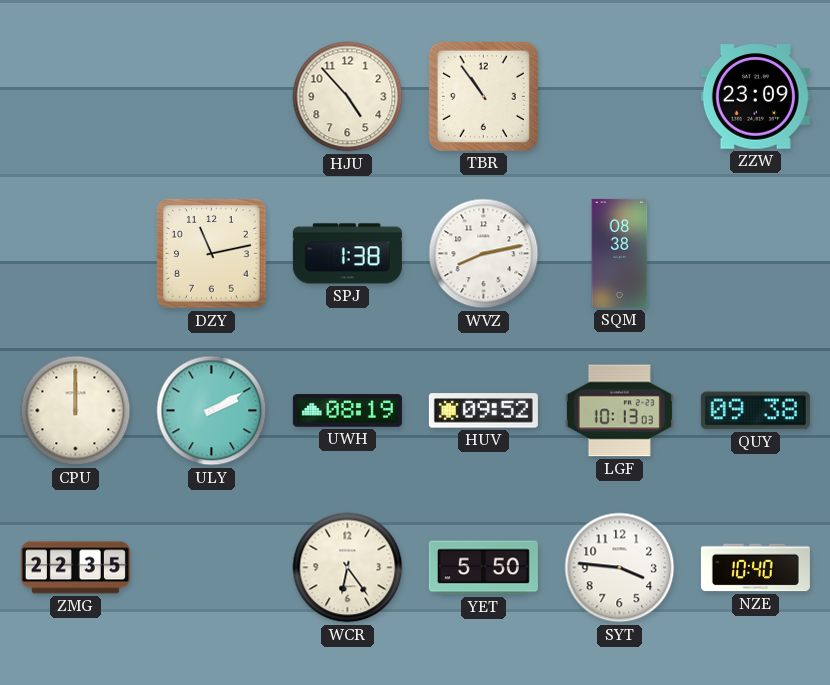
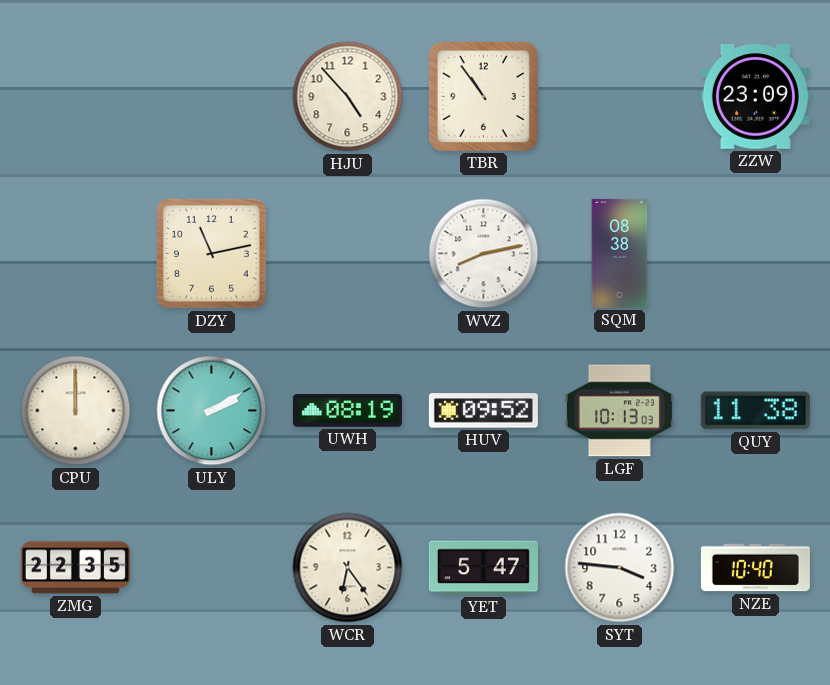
SPJ: 1:38 -> none (347, 254)
QUY: 09:38 -> 11:38 (755, 411)
YET: 5:50 -> 5:47 (483, 568)
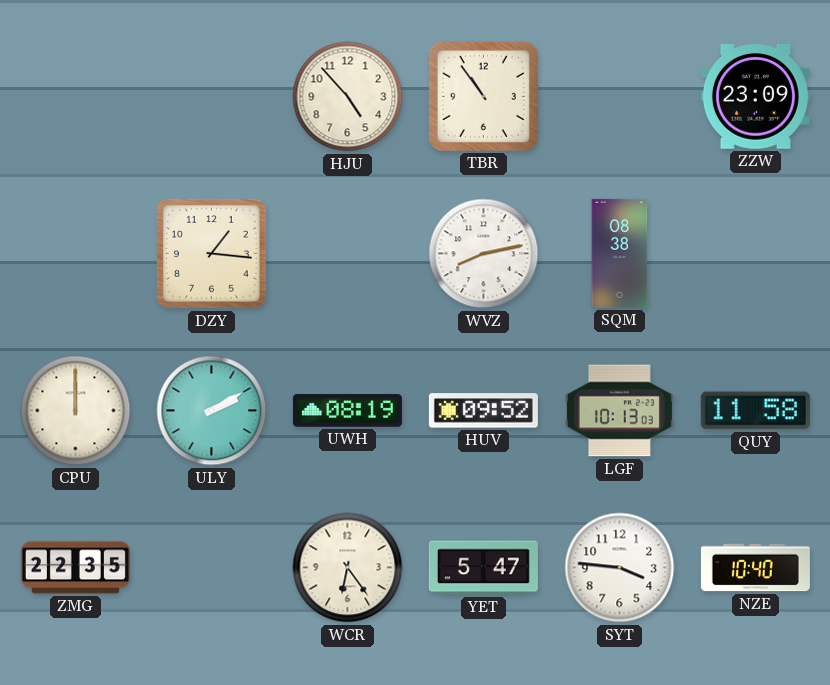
DZY: 11:13 -> 1:16 (212, 254)
QUY: 11:38 -> 11:58 (755, 411)
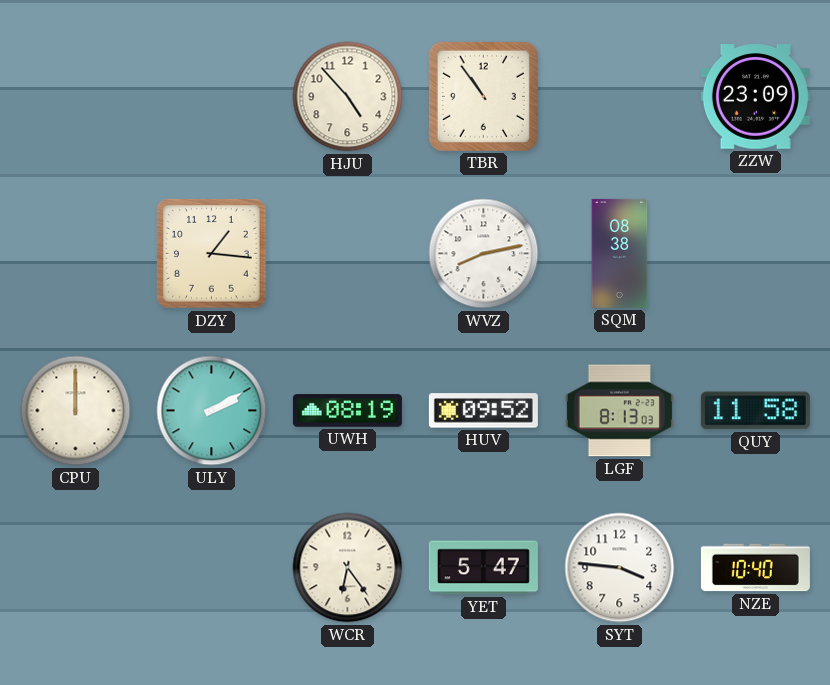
LGF: 10:13 -> 8:13 (619, 411)
ZMG: 22:35 -> none (75, 568)
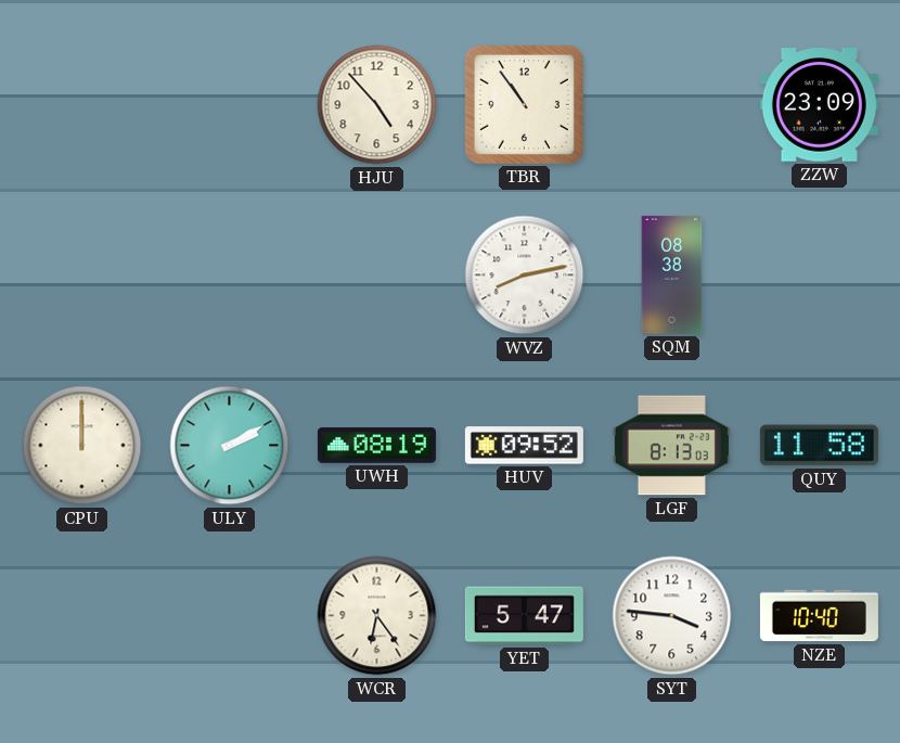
DZY: 1:16 -> none (212, 254)
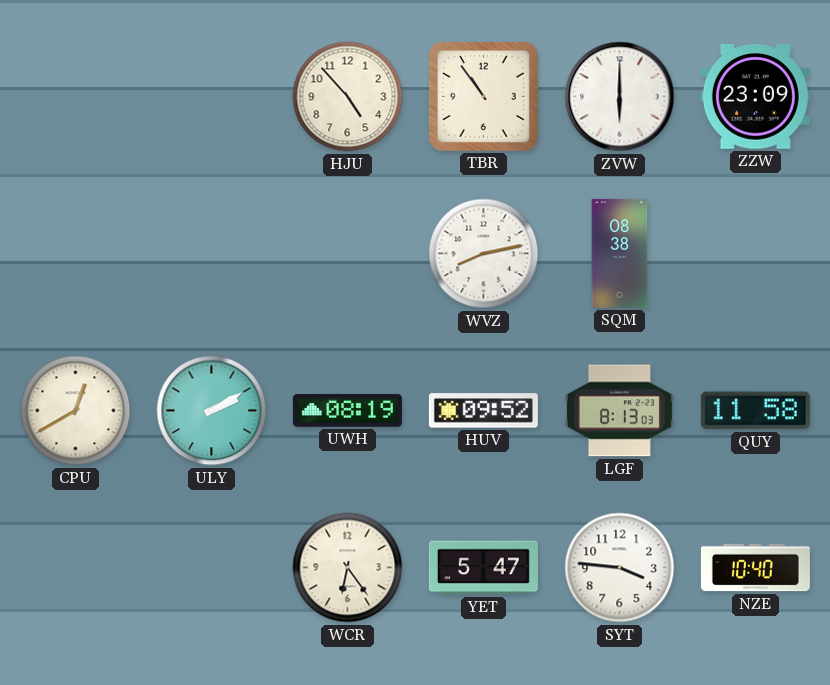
ZVW: none -> 6:00 (620, 97)
CPU: 12:00 -> 12:40 (76, 411)
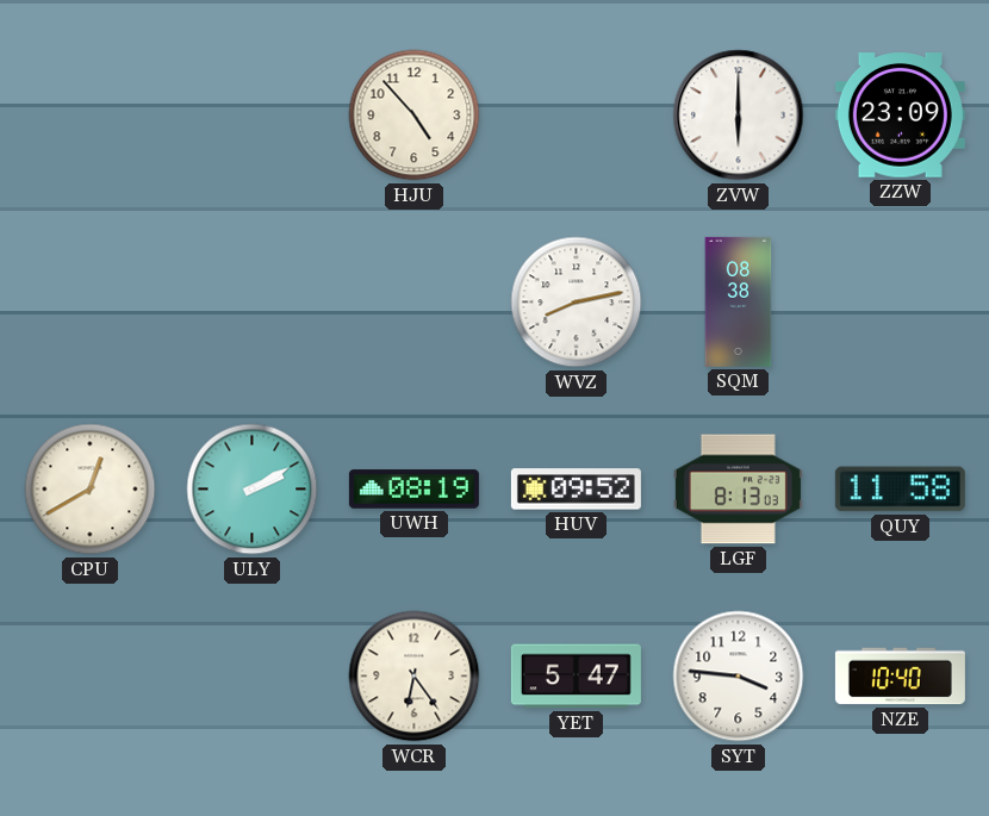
TBR: 10:54 -> none (483, 96)
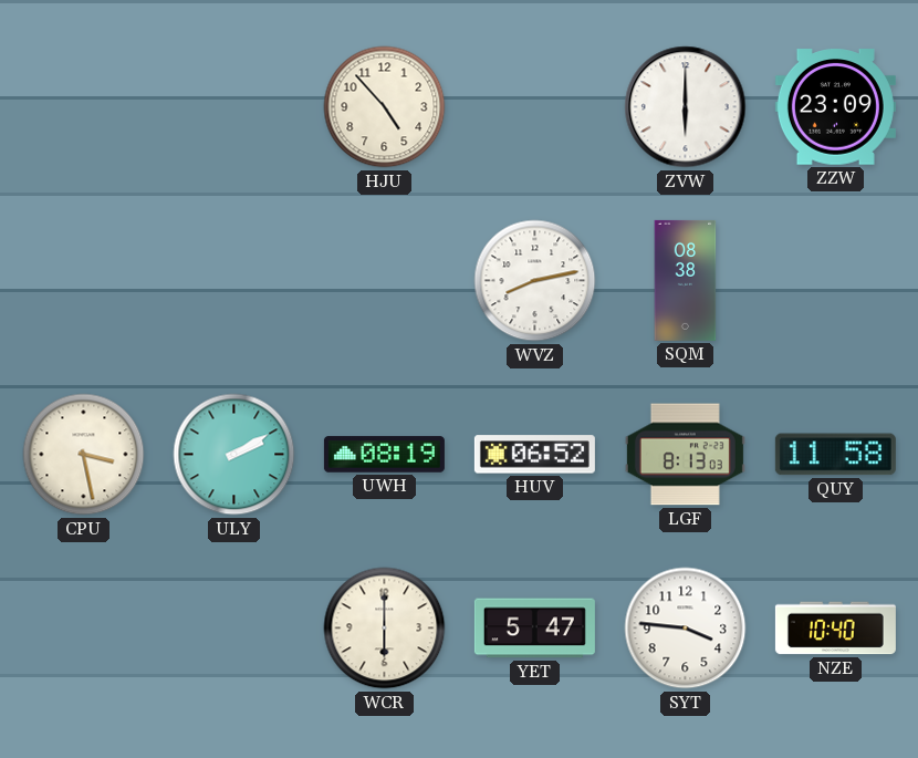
CPU: 12:40 -> 3:28 (84, 455)
HUV: 09:52 -> 06:52 (534, 455)
WCR: 6:24 -> 6:00 (385, 629)
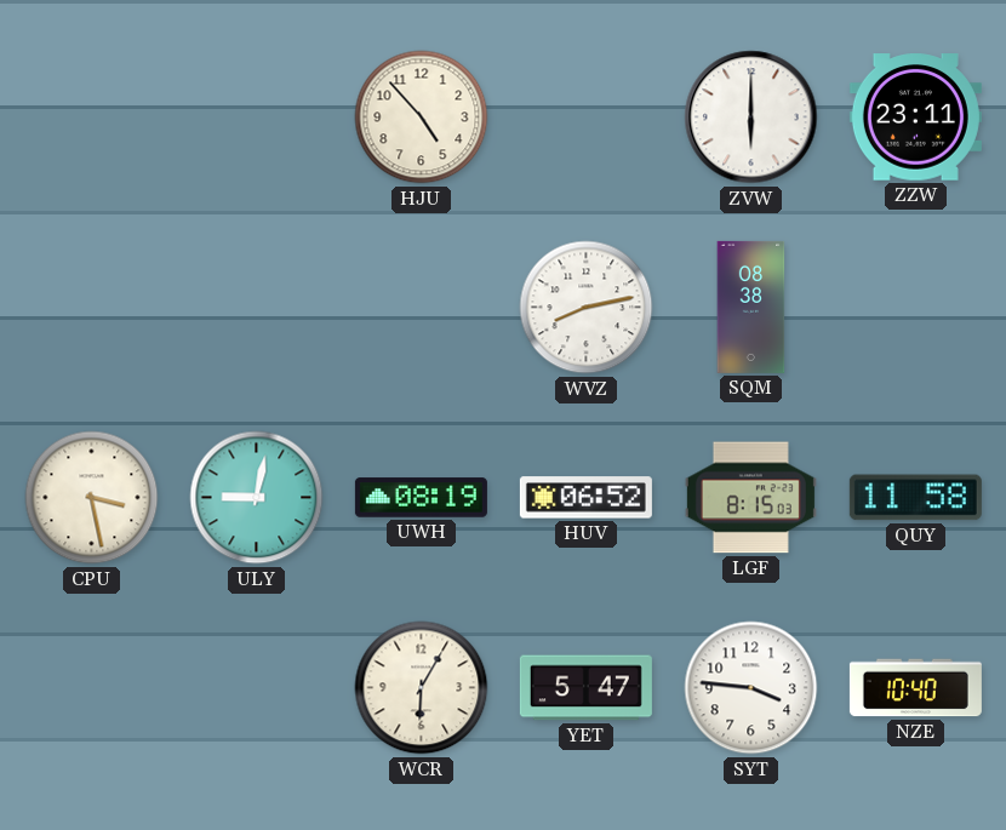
ZZW: 23:09 -> 23:11 (915, 118)
ULY: 2:10 -> 9:02 (257, 498)
LGF: 8:13 -> 8:15 (750, 498)
WCR: 6:00 -> 6:05 (422, 688)
